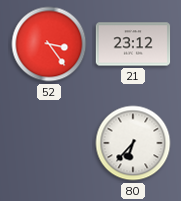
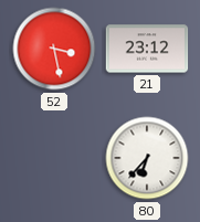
52: 3:24 -> 3:28 (54, 49)
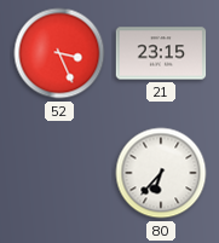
52: 3:28 -> 3:26 (59, 53)
21: 23:12 -> 23:15 (161, 53)
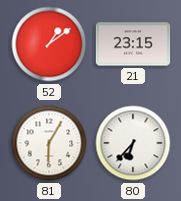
52: 3:26 -> 1:09 (49, 44)
81: none -> 6:05 (49, 143)
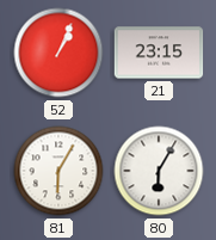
52: 1:09 -> 1:04 (58, 53)
80: 6:37 -> 6:05 (159, 171)
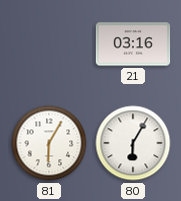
52: 1:04 -> none (58, 53)
21: 23:15 -> 03:16 (133, 44)
